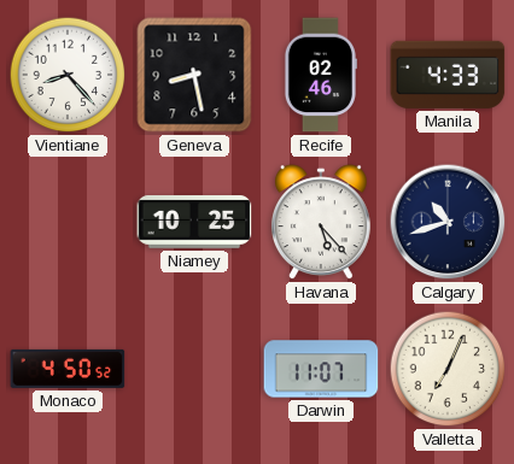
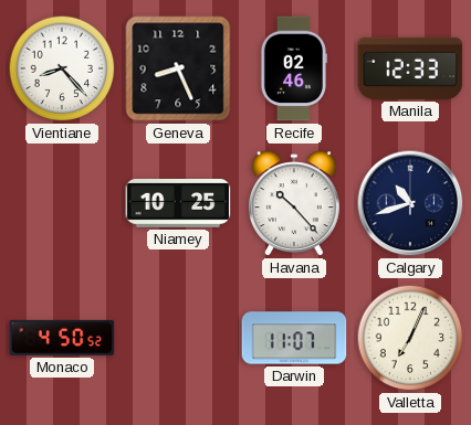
Geneva: 8:28 -> 8:26 (178, 68)
Manila: 4:33 -> 12:33 (410, 68)
Havana: 5:23 -> 10:23 (294, 203)
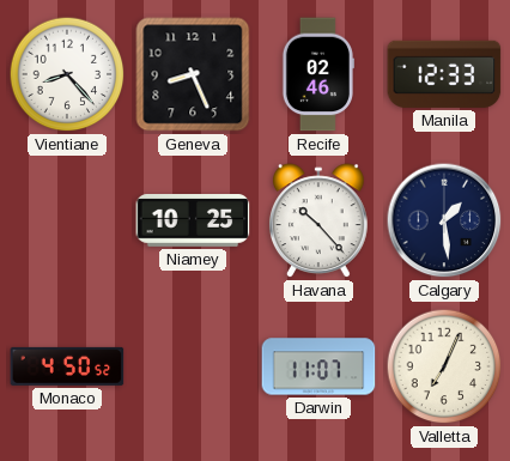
Calgary: 10:42 -> 1:29 (444, 220)
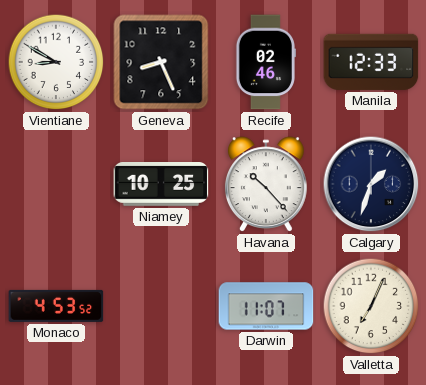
Vientiane: 8:23 -> 8:50 (56, 62)
Calgary: 1:29 -> 1:33 (371, 184)
Monaco: 4:50 -> 4:53 (56, 306)
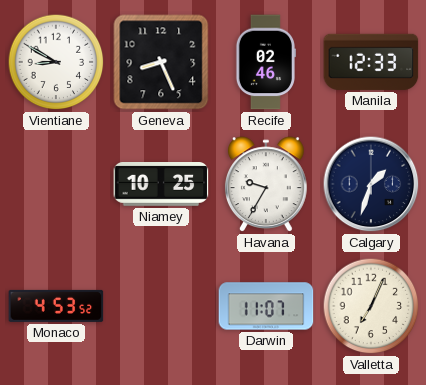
Havana: 10:23 -> 9:35 (266, 184)
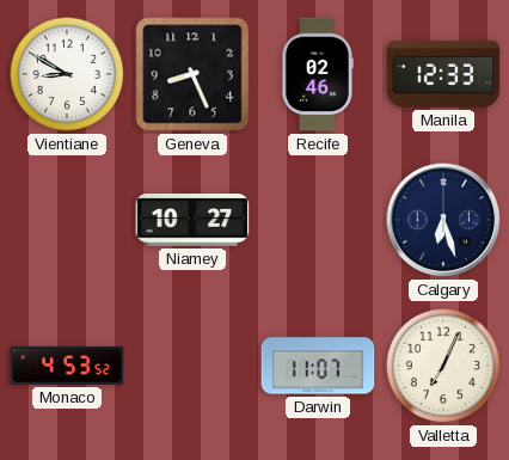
Niamey: 10:25 -> 10:27 (192, 221)
Havana: 9:35 -> none (266, 184)
Calgary: 1:33 -> 6:27 (443, 220)
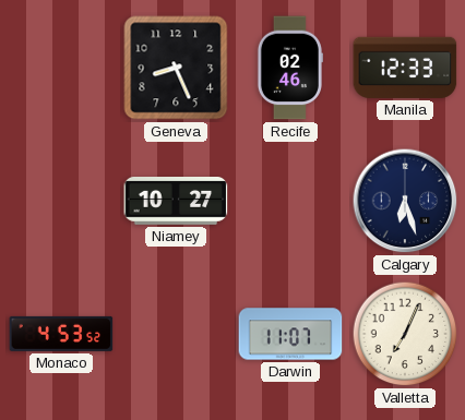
Vientiane: 8:50 -> none (67, 74)
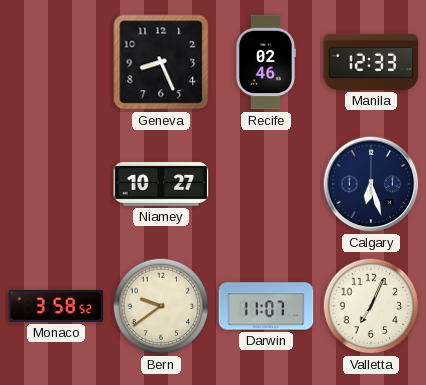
Monaco: 4:53 -> 3:58 (56, 306)
Bern: none -> 9:39 (161, 306)
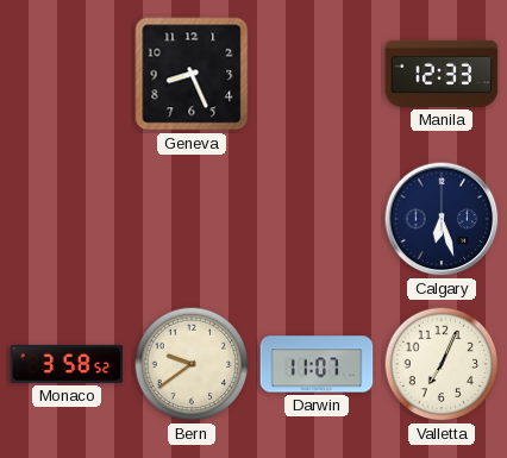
Recife: 02:46 -> none (265, 62)
Niamey: 10:27 -> none (161, 185)
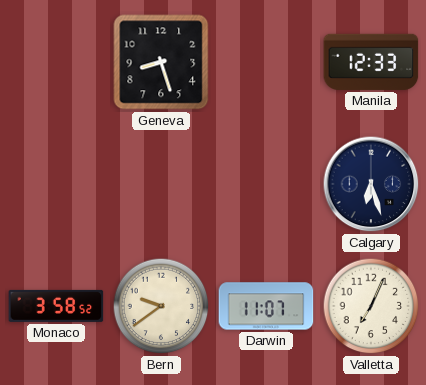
Geneva: 8:26 -> 8:27 (161, 62)
